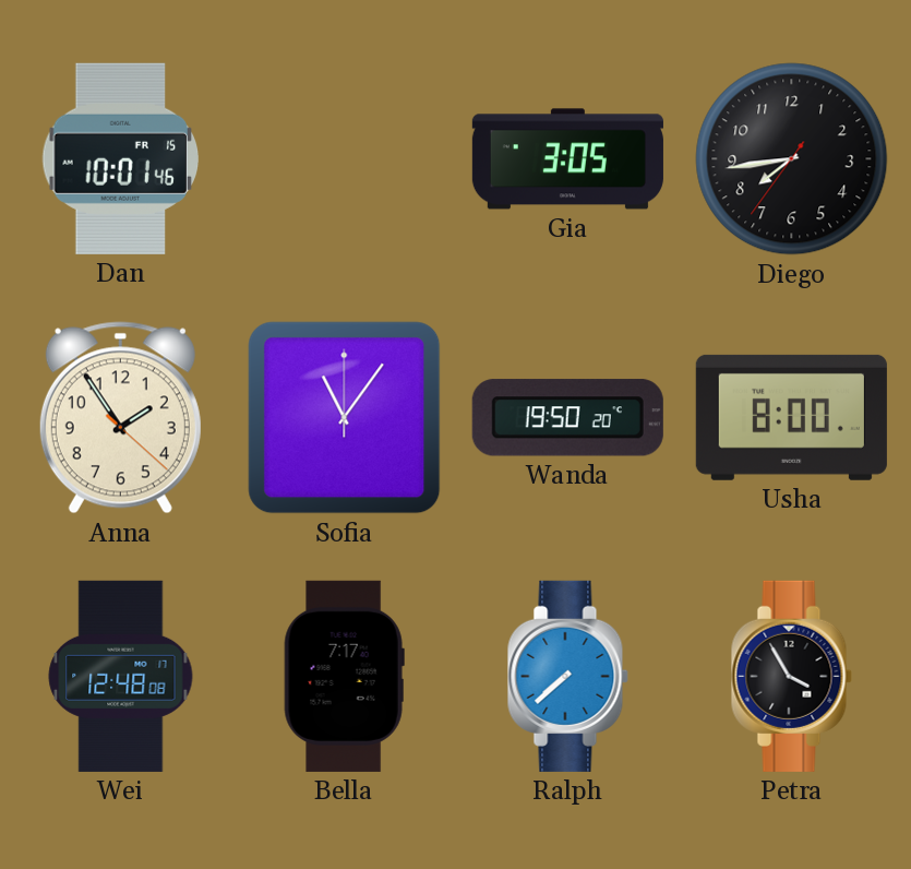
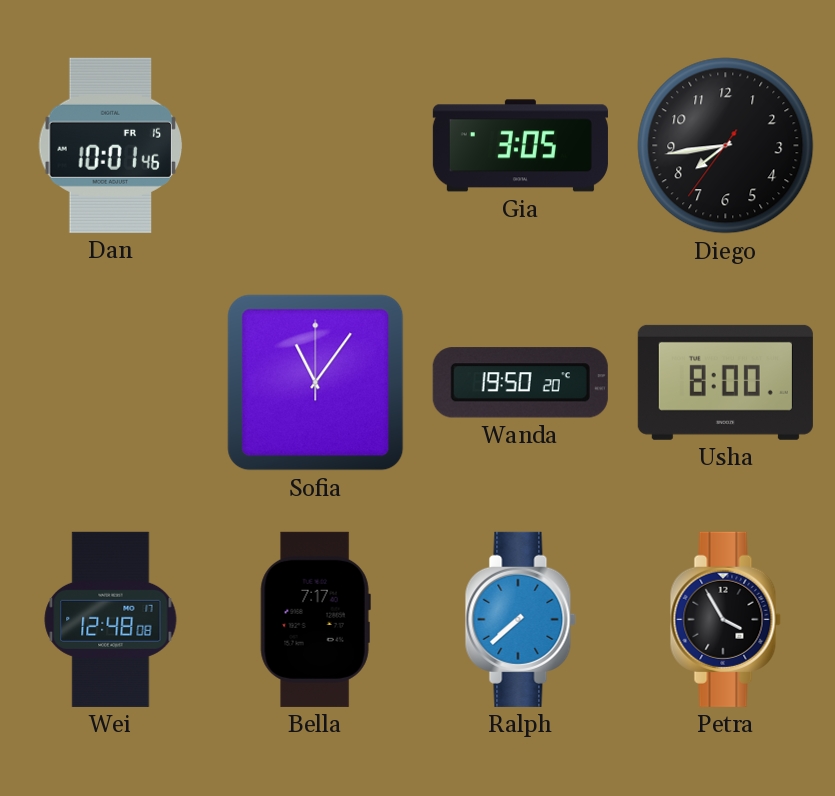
Anna: 1:54 -> none (120, 418)
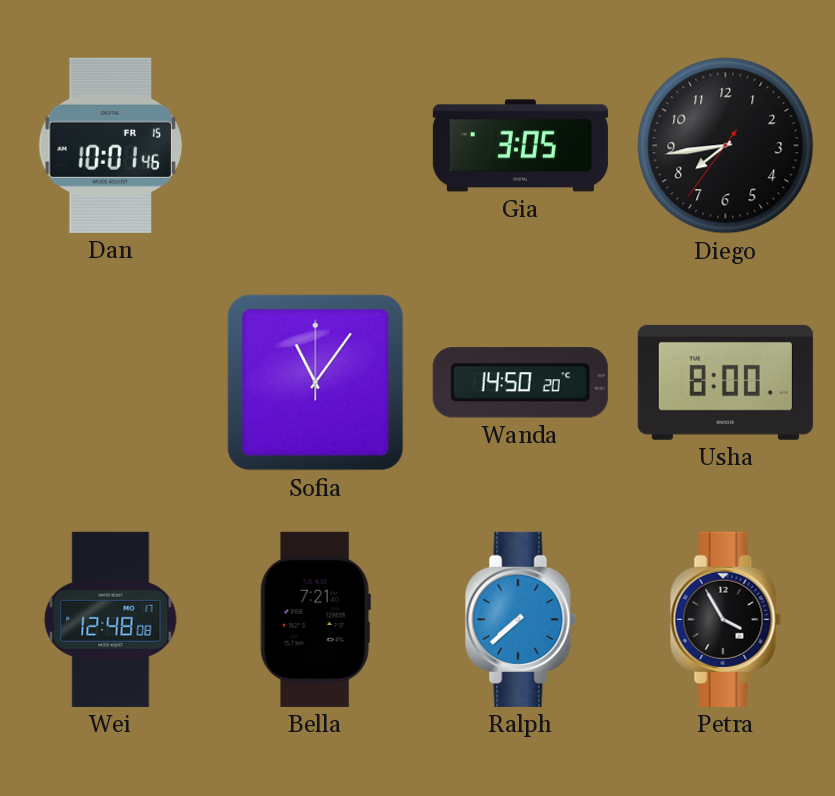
Wanda: 19:50 -> 14:50 (520, 383)
Bella: 7:17 -> 7:21 (315, 619)
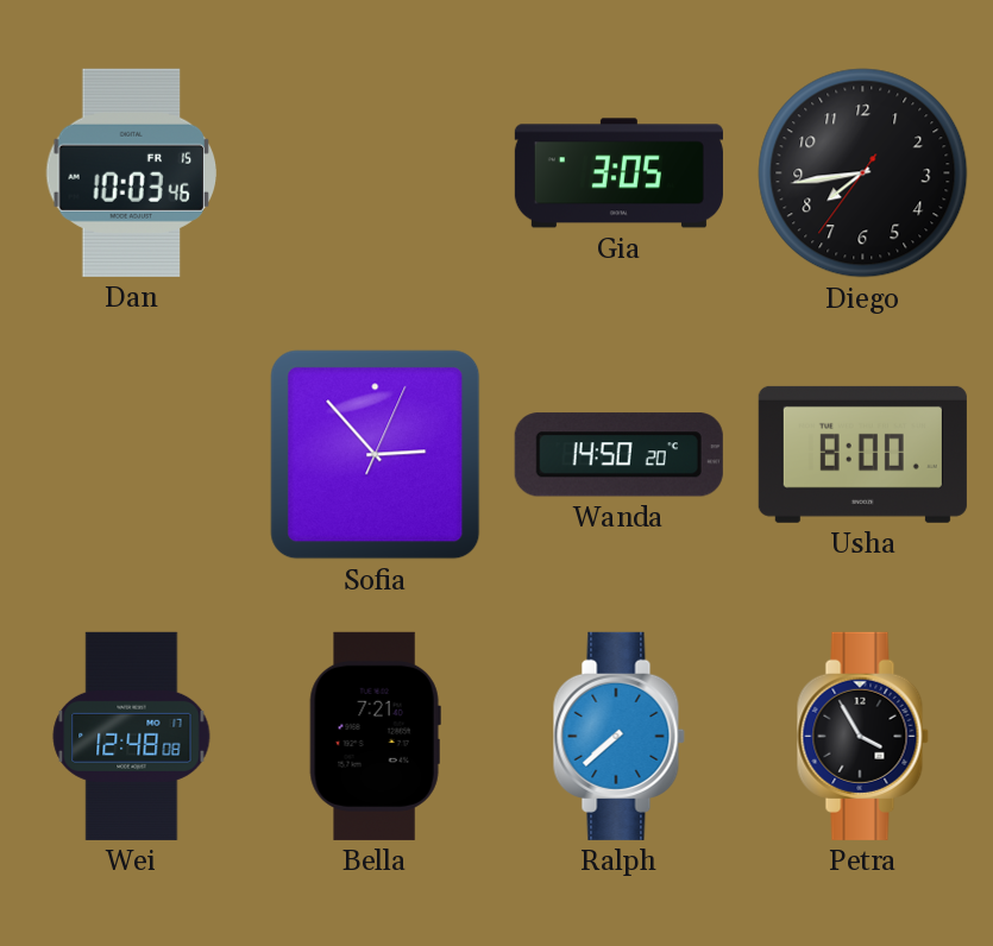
Dan: 10:01 -> 10:03 (131, 172)
Sofia: 11:06 -> 2:53 (376, 455)
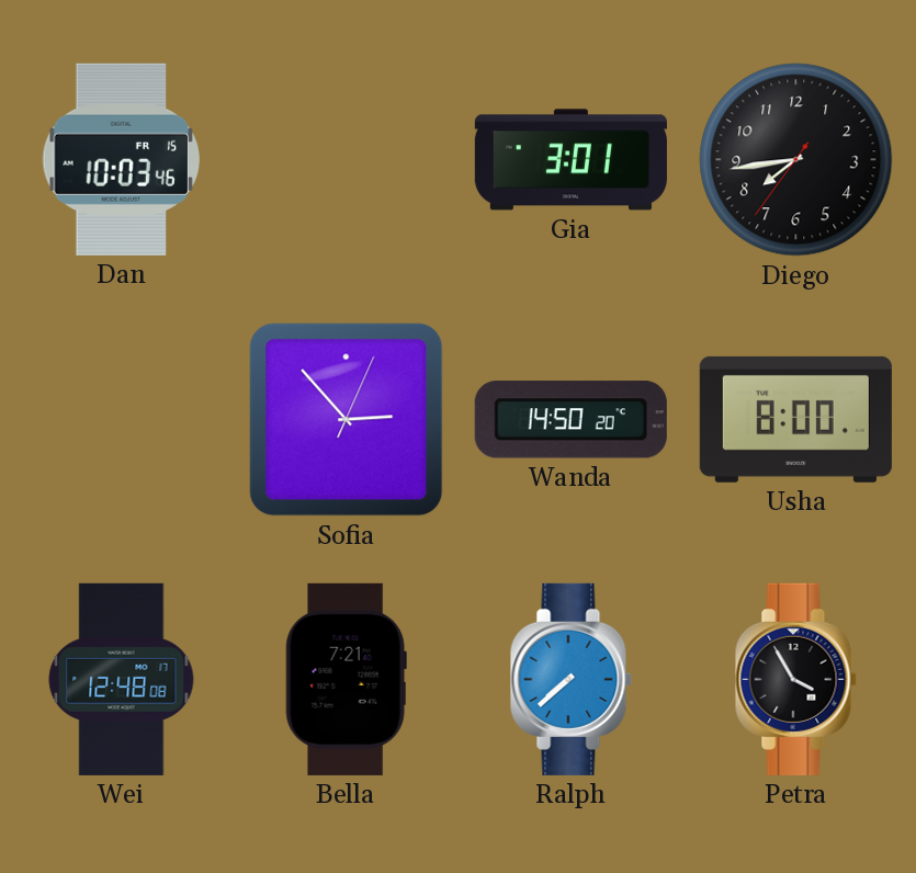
Gia: 3:05 -> 3:01 (570, 160)
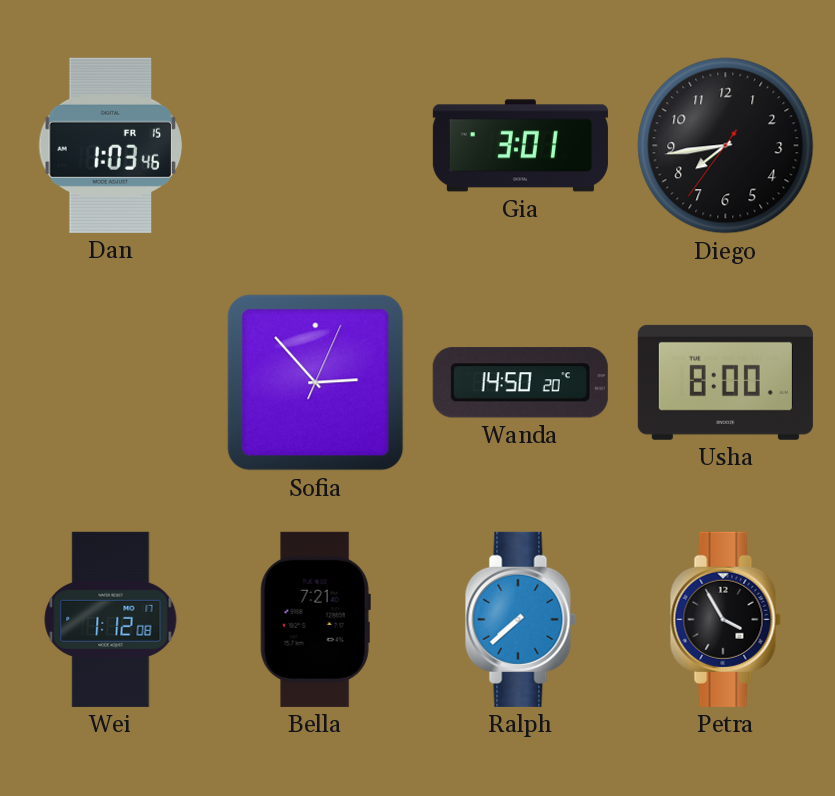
Dan: 10:03 -> 1:03 (110, 145)
Wei: 12:48 -> 1:12 (111, 619)
